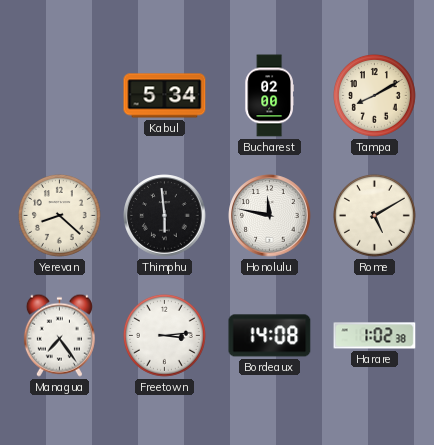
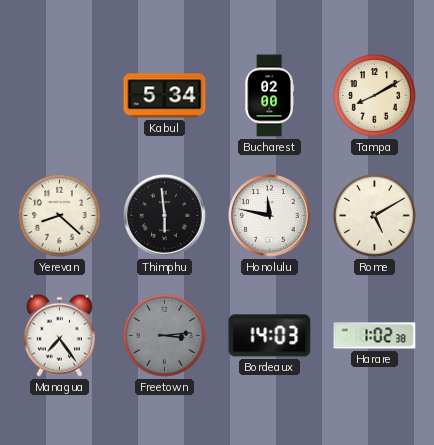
Freetown dial: white -> grey (164, 335)
Bordeaux: 14:08 -> 14:03 (270, 336)
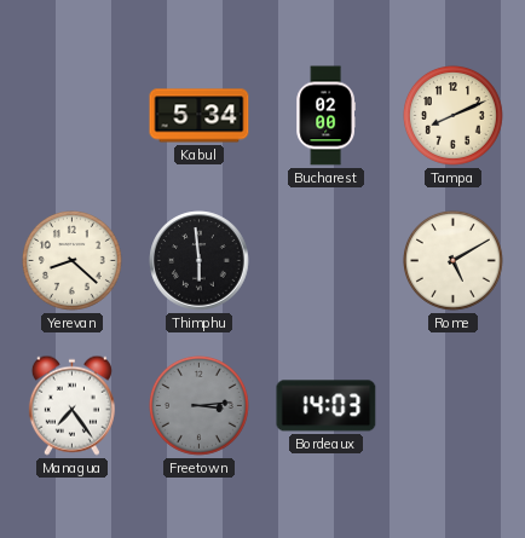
Tampa: 8:10 -> 8:11 (452, 115)
Honolulu: 11:47 -> none (270, 216)
Harare: 1:02 -> none (375, 336)
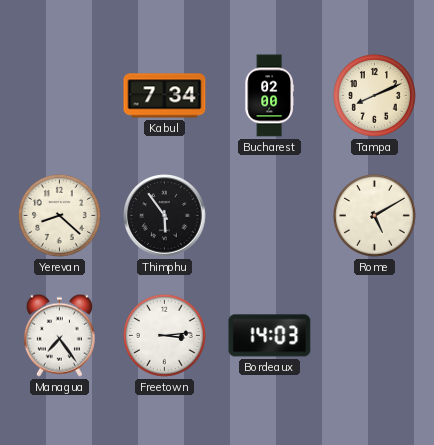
Kabul: 5:34 -> 7:34 (165, 96)
Thimphu: 5:59 -> 5:54 (165, 216)
Freetown dial: grey -> white (164, 335)
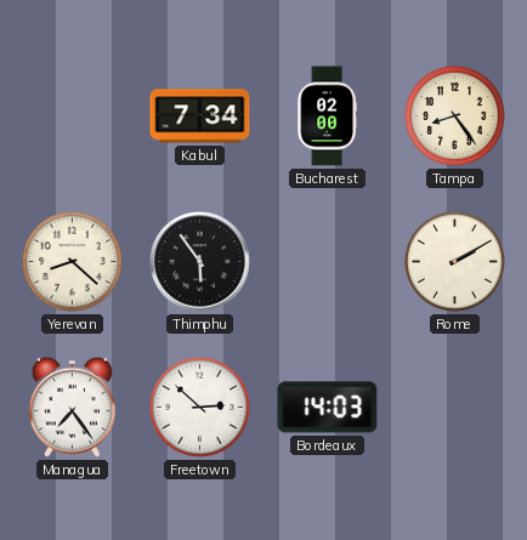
Tampa: 8:11 -> 8:24 (454, 115)
Rome: 5:10 -> 2:10 (454, 261)
Freetown: 3:14 -> 2:52 (199, 407)
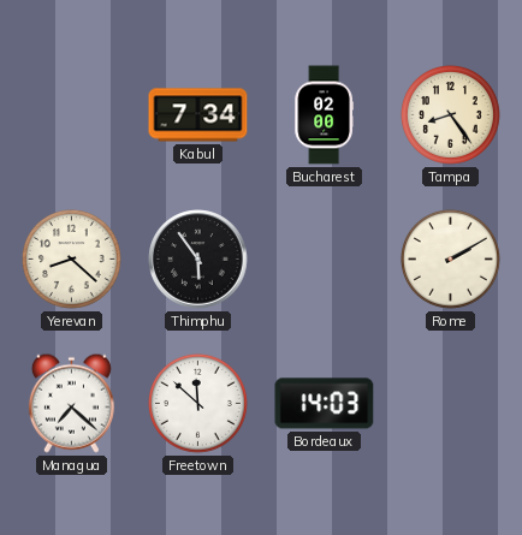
Managua: 7:24 -> 7:22 (71, 403)
Freetown: 2:52 -> 11:52 (197, 403)
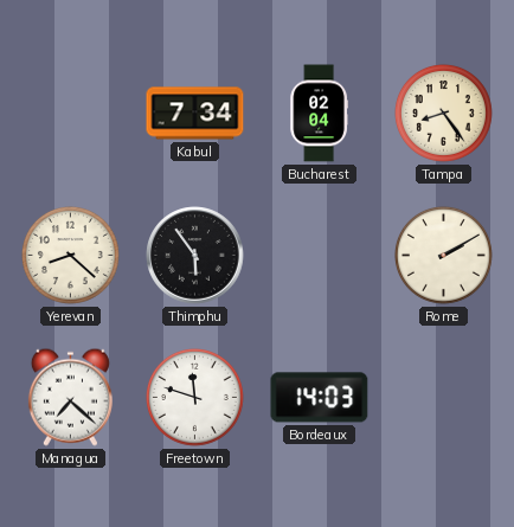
Bucharest: 02:00 -> 02:04 (319, 114)
Freetown: 11:52 -> 11:48 (194, 397)
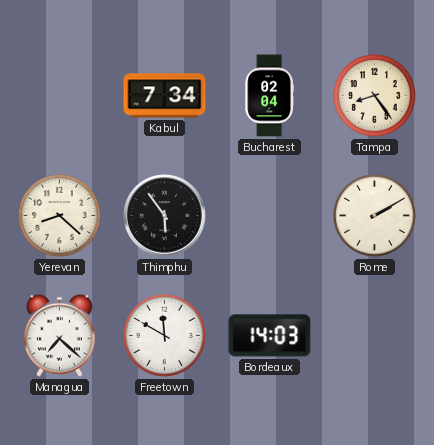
Freetown: 11:48 -> 11:50 (164, 335)
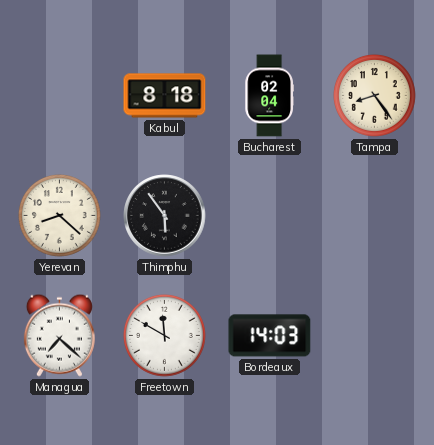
Kabul: 7:34 -> 8:18 (165, 96)
Rome: 2:10 -> none (374, 215)
